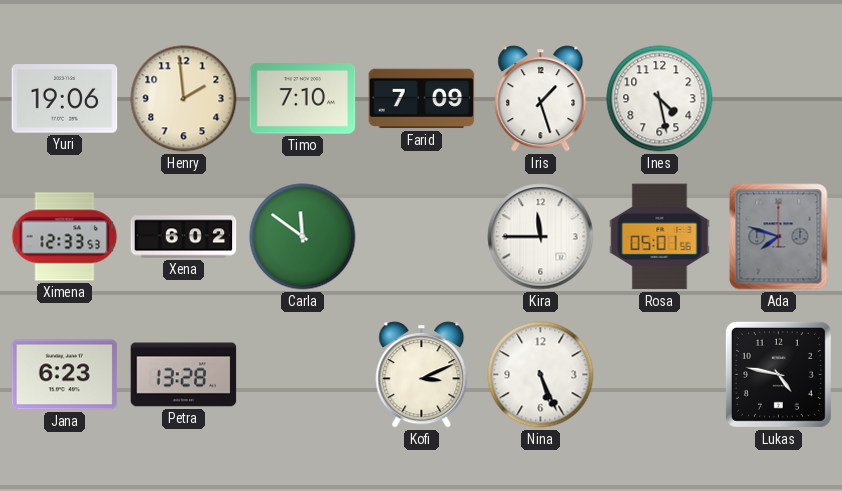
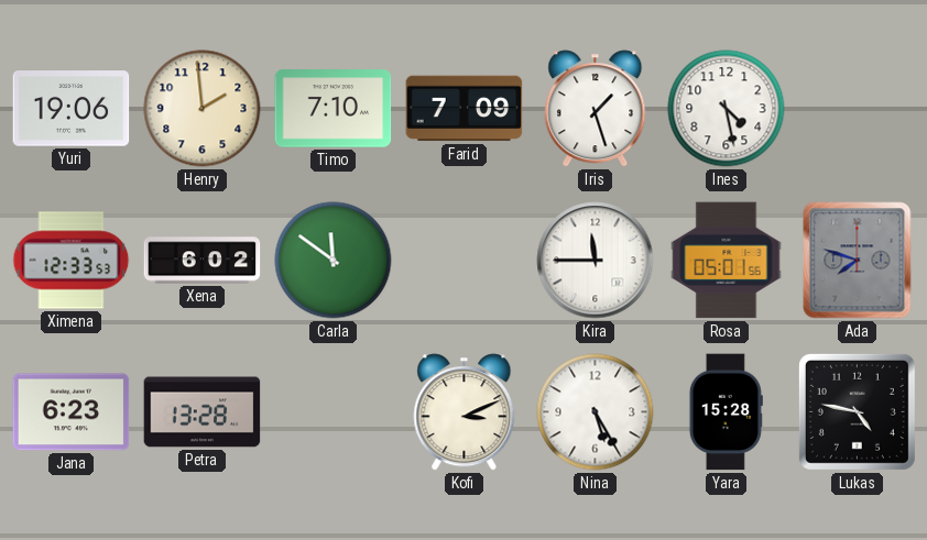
Nina: 5:26 -> 5:25 (596, 412)
Yara: none -> 15:28 (726, 412)
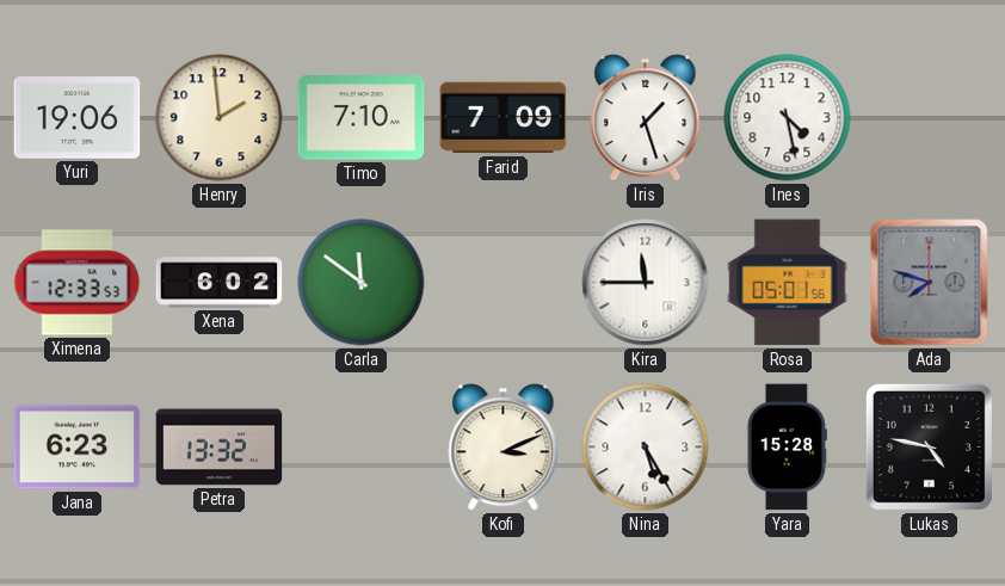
Petra: 13:28 -> 13:32 (220, 448)
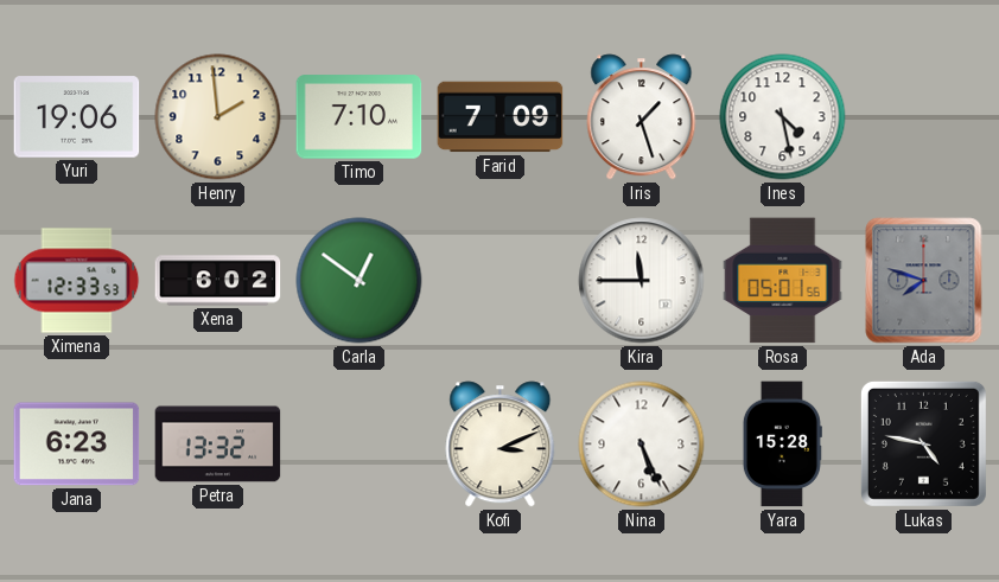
Carla: 11:51 -> 12:51 (359, 281)
Nina: 5:25 -> 5:26 (642, 445)
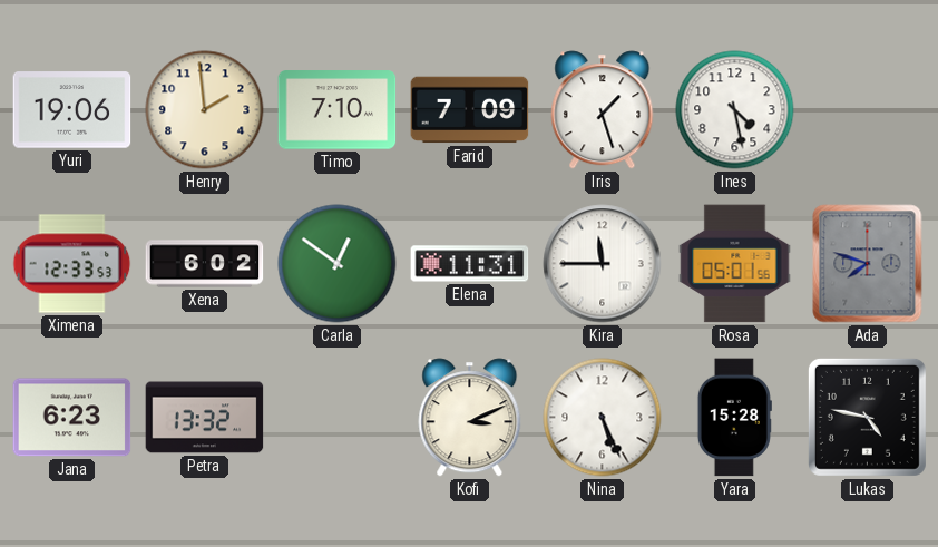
Elena: none -> 11:31 (470, 264)
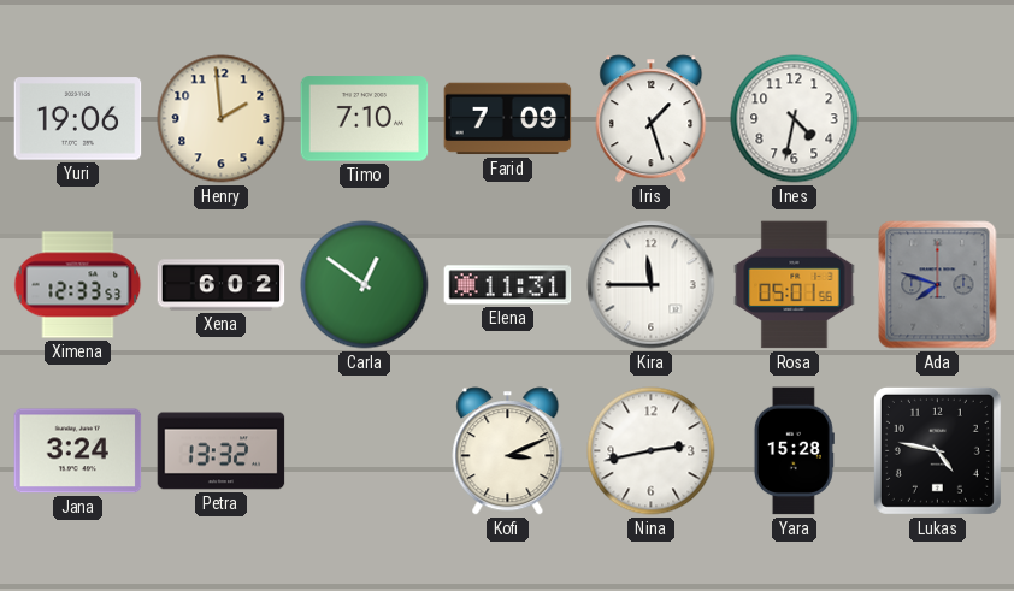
Ines: 4:28 -> 4:32 (795, 119)
Jana: 6:23 -> 3:24 (78, 451)
Nina: 5:26 -> 2:43 (652, 451)
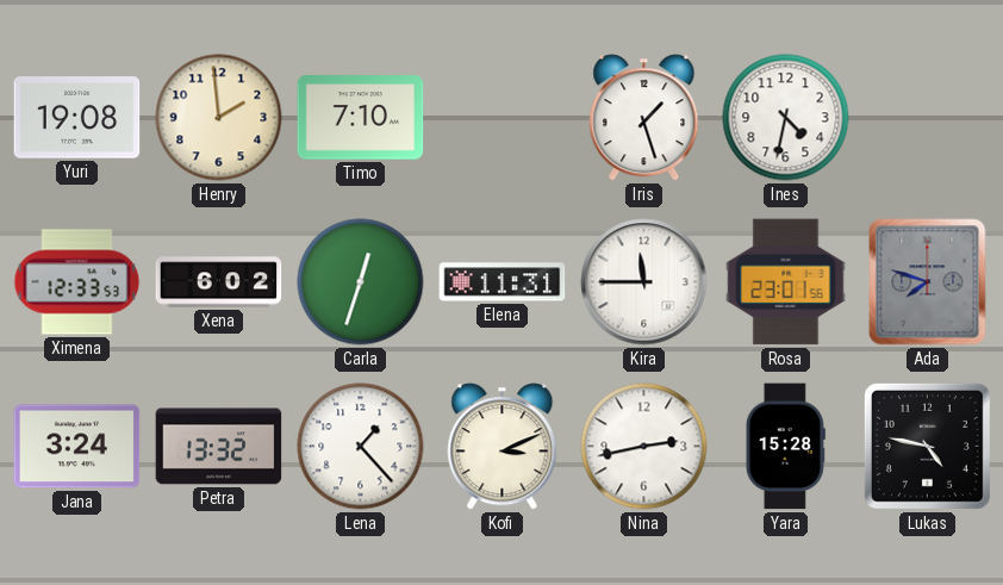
Yuri: 19:06 -> 19:08 (77, 118)
Farid: 7:09 -> none (508, 119)
Carla: 12:51 -> 12:33 (361, 282)
Rosa: 05:01 -> 23:01 (786, 282)
Lena: none -> 1:23 (361, 447)
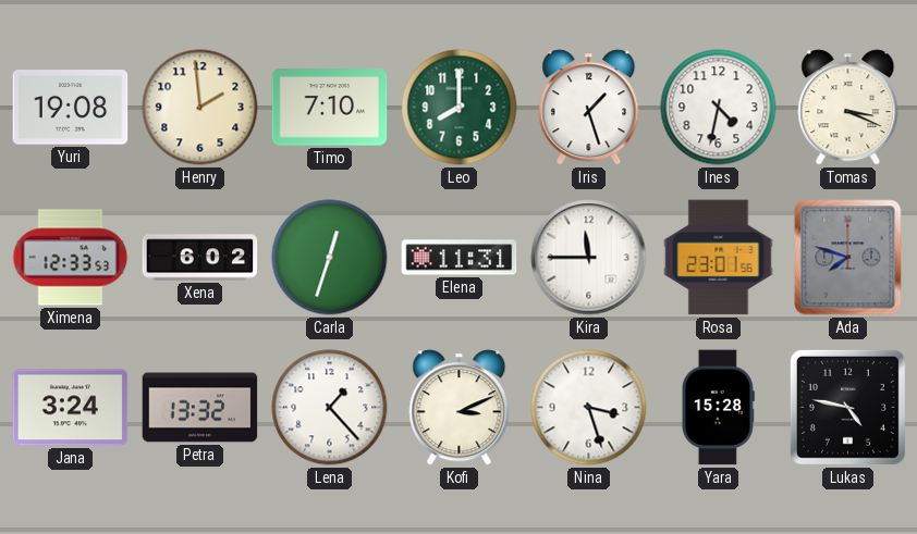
Leo: none -> 8:00 (460, 108)
Tomas: none -> 3:19 (848, 108)
Nina: 2:43 -> 3:27 (589, 408)
